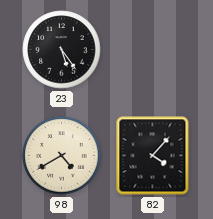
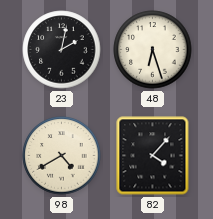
23: 5:24 -> 2:02 (62, 50)
48: none -> 6:27 (153, 50)
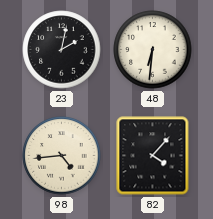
48: 6:27 -> 6:31 (153, 50)
98: 4:40 -> 4:44 (62, 156)
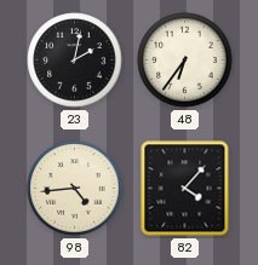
48: 6:31 -> 6:36 (185, 61)
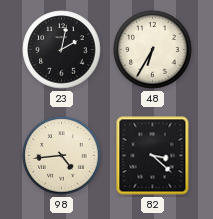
48: 6:36 -> 6:35 (153, 50)
82: 4:07 -> 3:22 (153, 156)
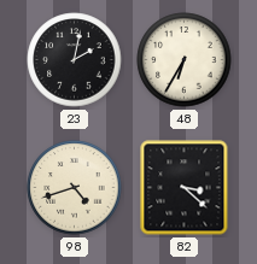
98: 4:44 -> 4:42 (75, 188)
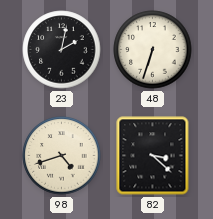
48: 6:35 -> 6:33 (153, 50)
